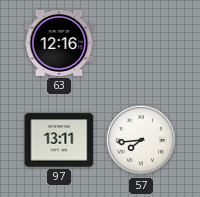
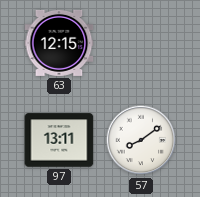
63: 12:16 -> 12:15 (59, 43)
57: 7:44 -> 8:09 (141, 140)
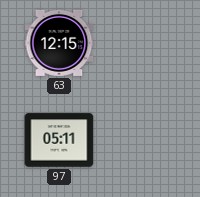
97: 13:11 -> 05:11 (59, 140)
57: 8:09 -> none (141, 140)
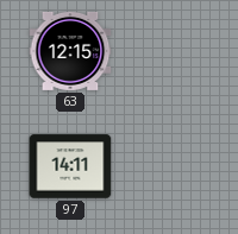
97: 05:11 -> 14:11 (70, 166)
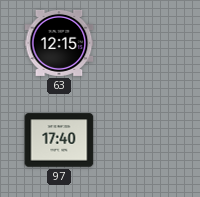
97: 14:11 -> 17:40 (59, 140)
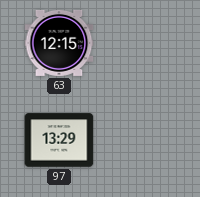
97: 17:40 -> 13:29 (59, 140)
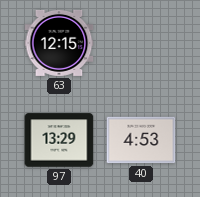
40: none -> 4:53 (141, 140)
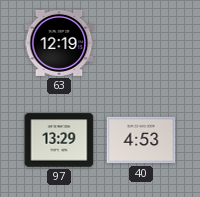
63: 12:15 -> 12:19 (59, 43)
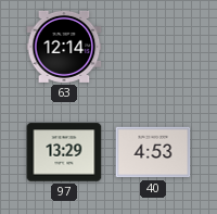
63: 12:19 -> 12:14 (64, 47)
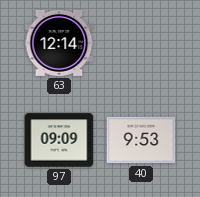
97: 13:29 -> 09:09 (59, 140)
40: 4:53 -> 9:53 (141, 140)
